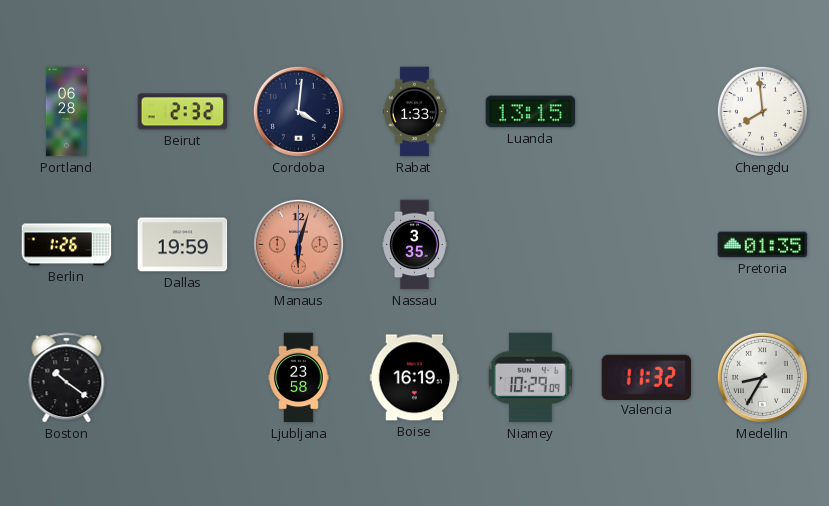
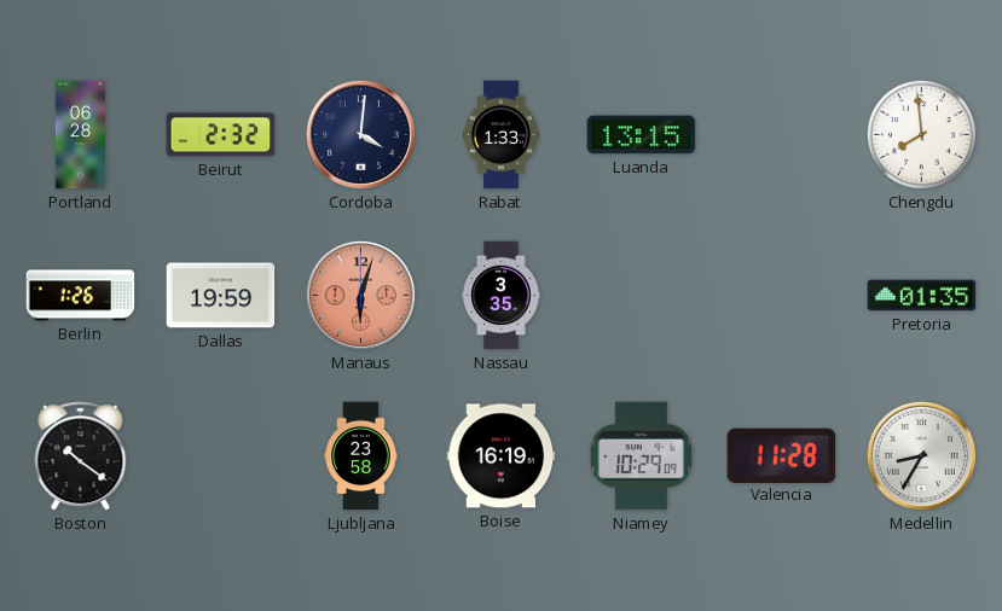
Valencia: 11:32 -> 11:28 (782, 455)
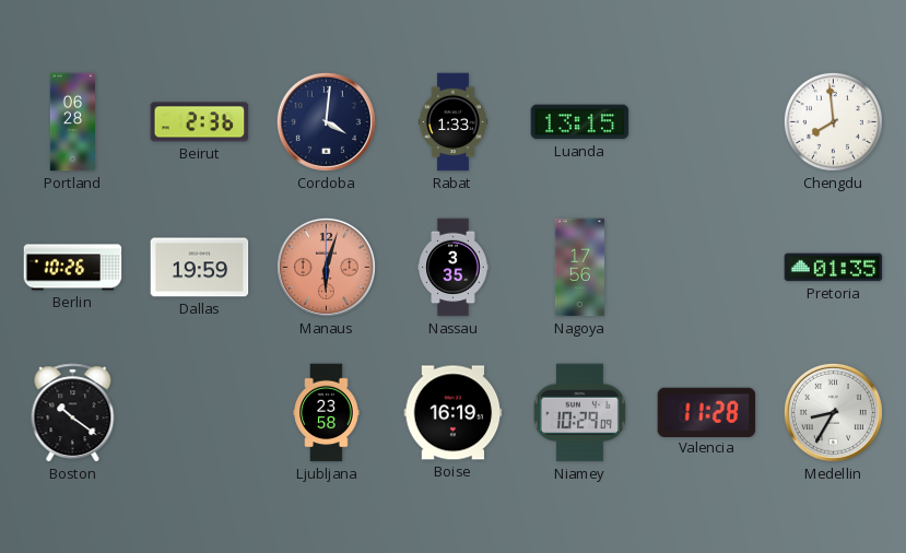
Beirut: 2:32 -> 2:36 (200, 122)
Berlin: 1:26 -> 10:26 (73, 268)
Nagoya: none -> 17:56 (579, 268)
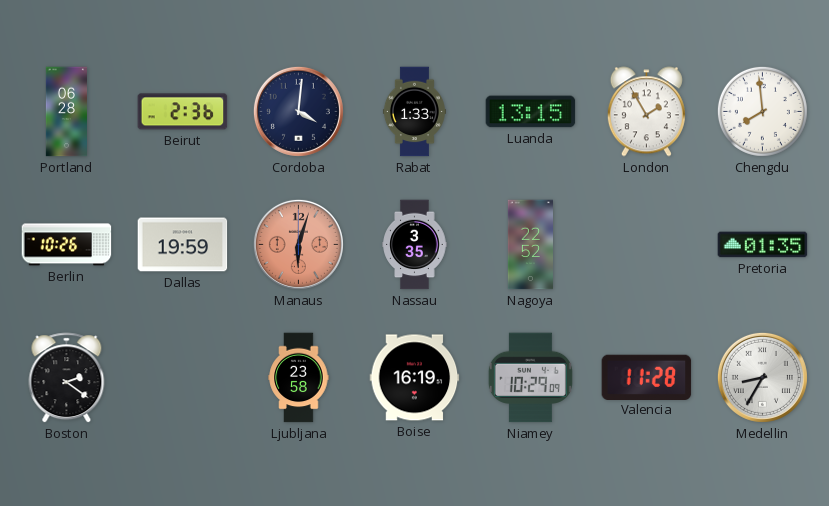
London: none -> 1:55 (646, 112)
Nagoya: 17:56 -> 22:52 (530, 245)
Boston: 10:21 -> 2:21 (67, 378)
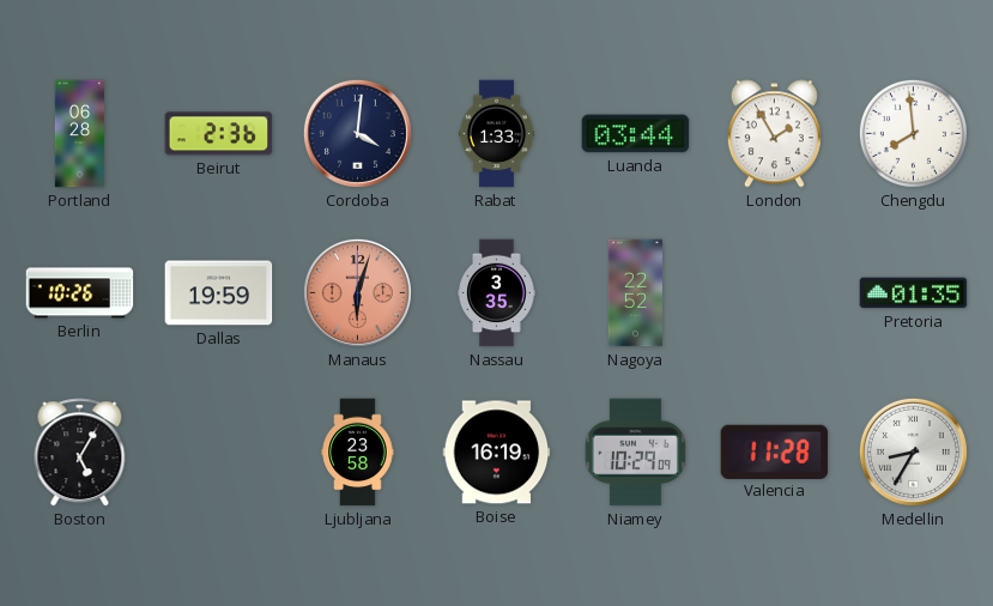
Luanda: 13:15 -> 03:44 (636, 134)
Boston: 2:21 -> 5:05 (80, 453)
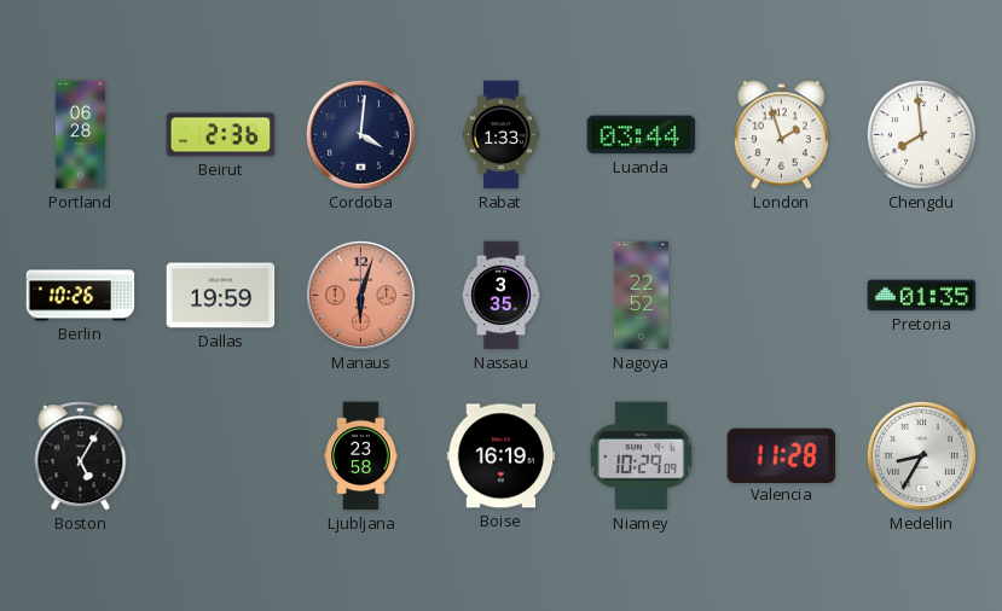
London: 1:55 -> 1:57 (781, 135)
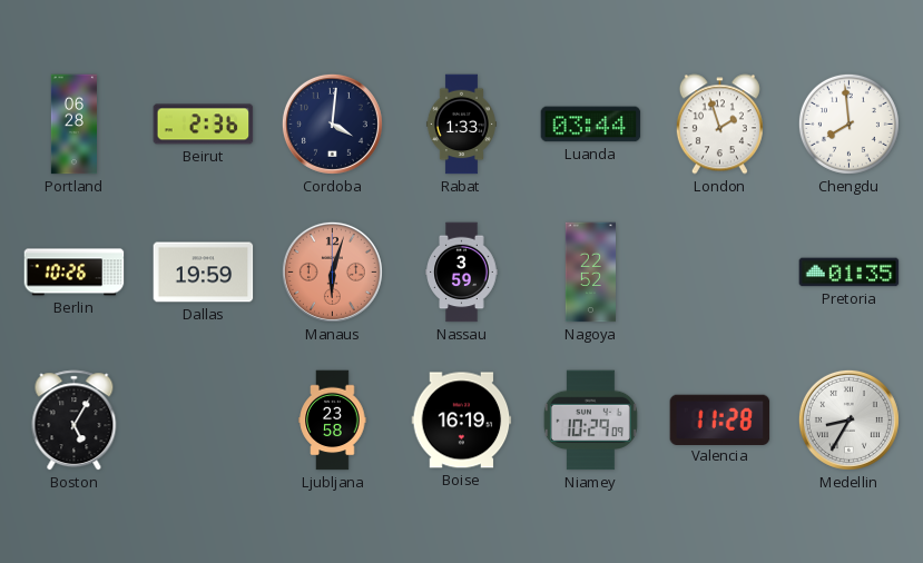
Nassau: 3:35 -> 3:59 (462, 273)
